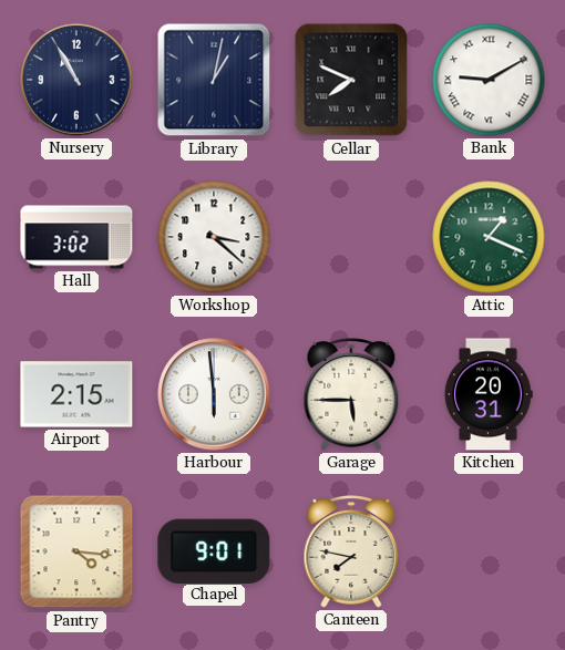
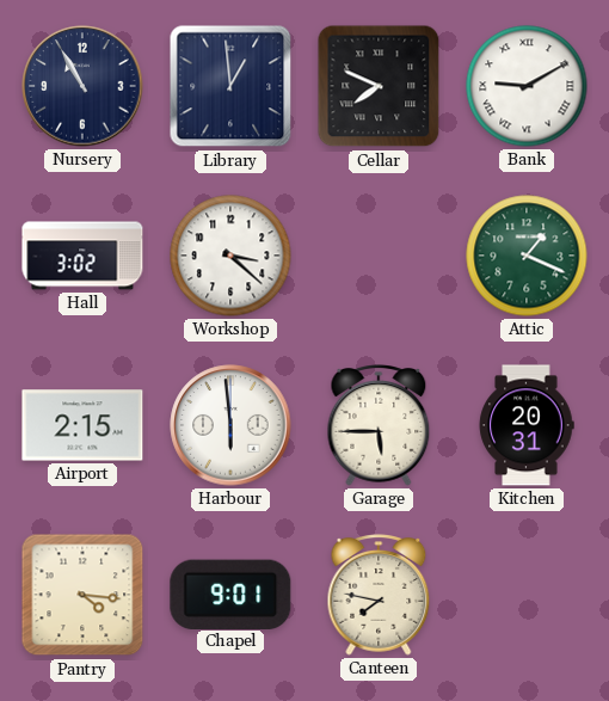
Library: 1:02 -> 12:59 (230, 86)
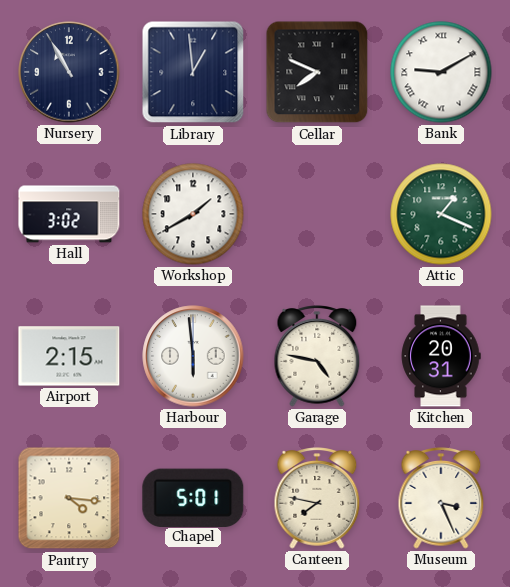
Workshop: 3:22 -> 1:40 (193, 214)
Garage: 5:45 -> 4:47 (317, 356)
Chapel: 9:01 -> 5:01 (193, 497)
Museum: none -> 3:26 (441, 498)
